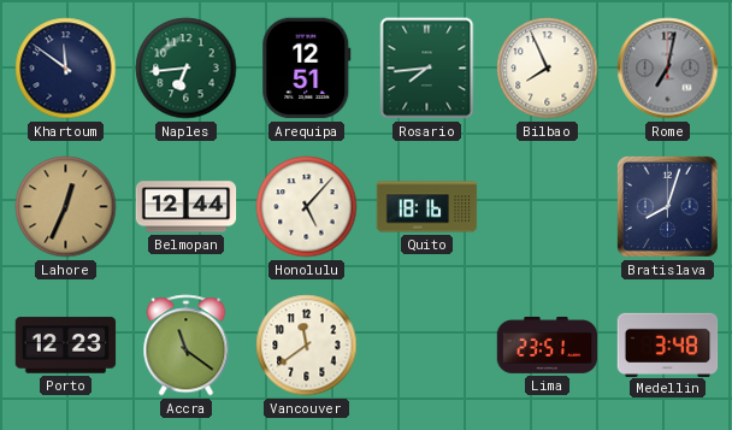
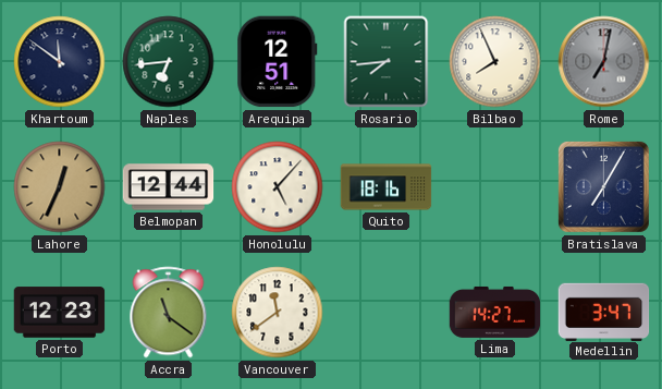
Bratislava: 8:03 -> 7:05 (603, 186)
Lima: 23:51 -> 14:27 (495, 313)
Medellin: 3:48 -> 3:47 (604, 312)
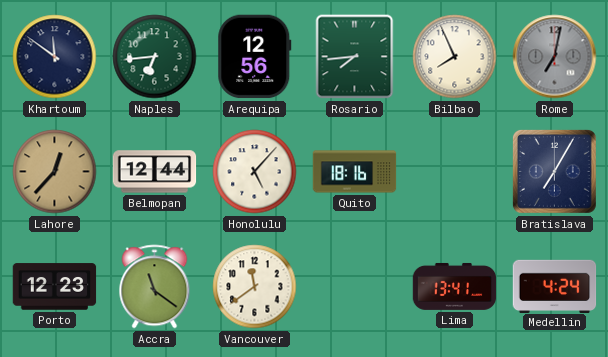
Arequipa: 12:51 -> 12:56 (255, 57)
Lahore: 12:34 -> 12:37 (55, 172)
Lima: 14:27 -> 13:41 (455, 287)
Medellin: 3:47 -> 4:24 (555, 286)
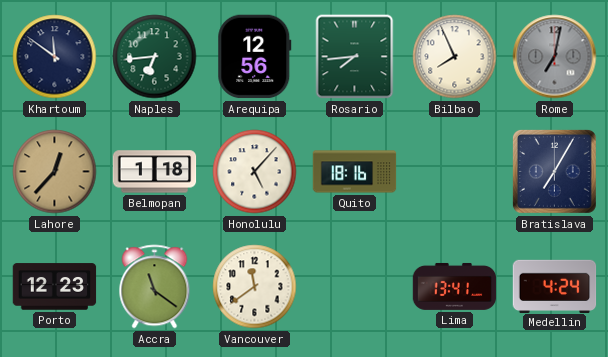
Belmopan: 12:44 -> 1:18 (155, 172)
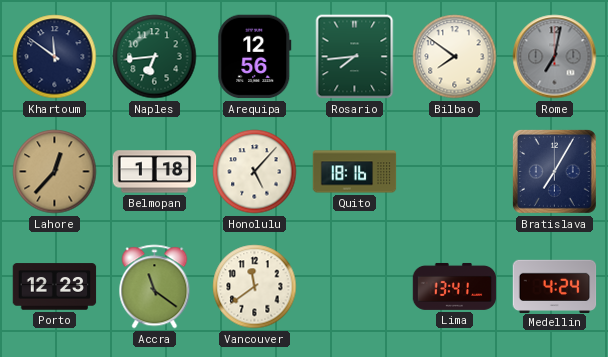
Bilbao: 7:56 -> 7:51 (455, 57)
